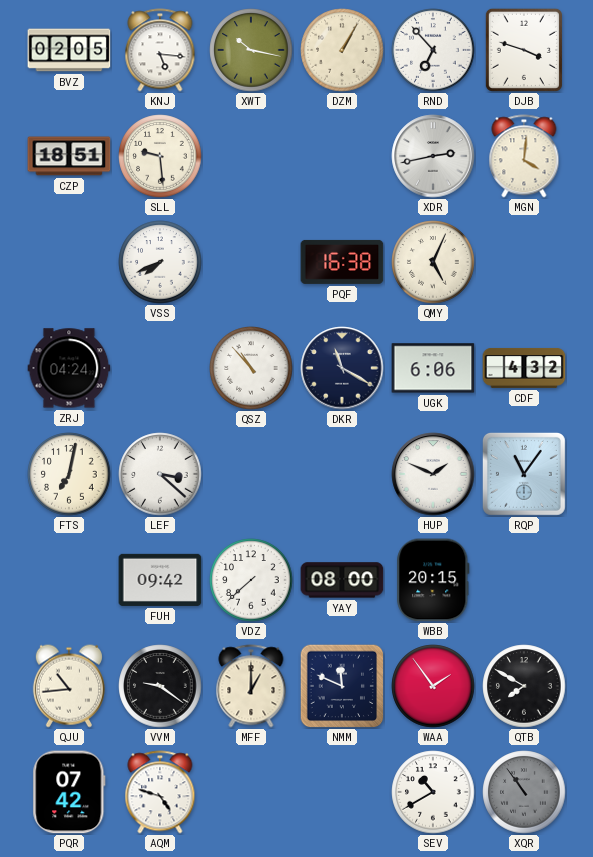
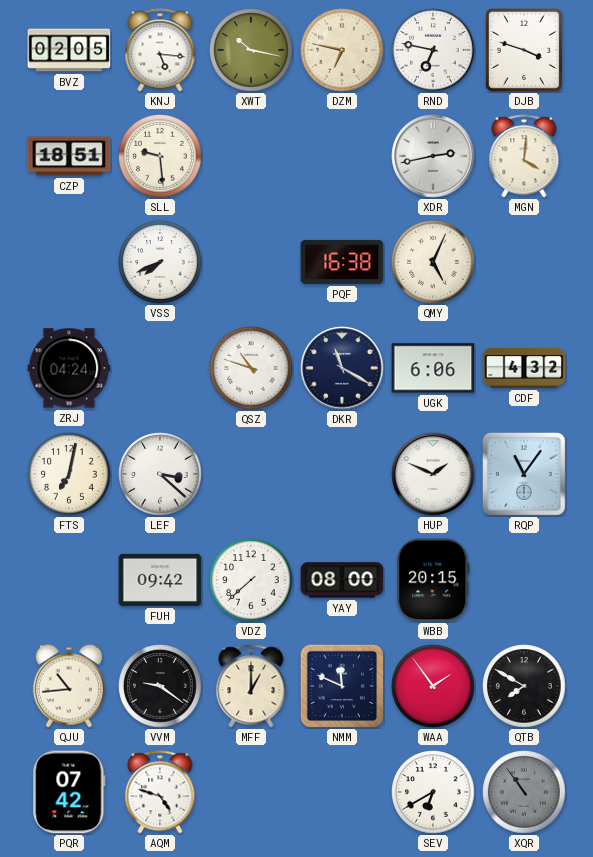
DZM: 1:05 -> 6:47 (342, 50)
RND: 6:53 -> 6:47 (433, 50)
QSZ: 10:53 -> 10:48 (251, 368)
SEV: 10:40 -> 6:40 (433, 792)
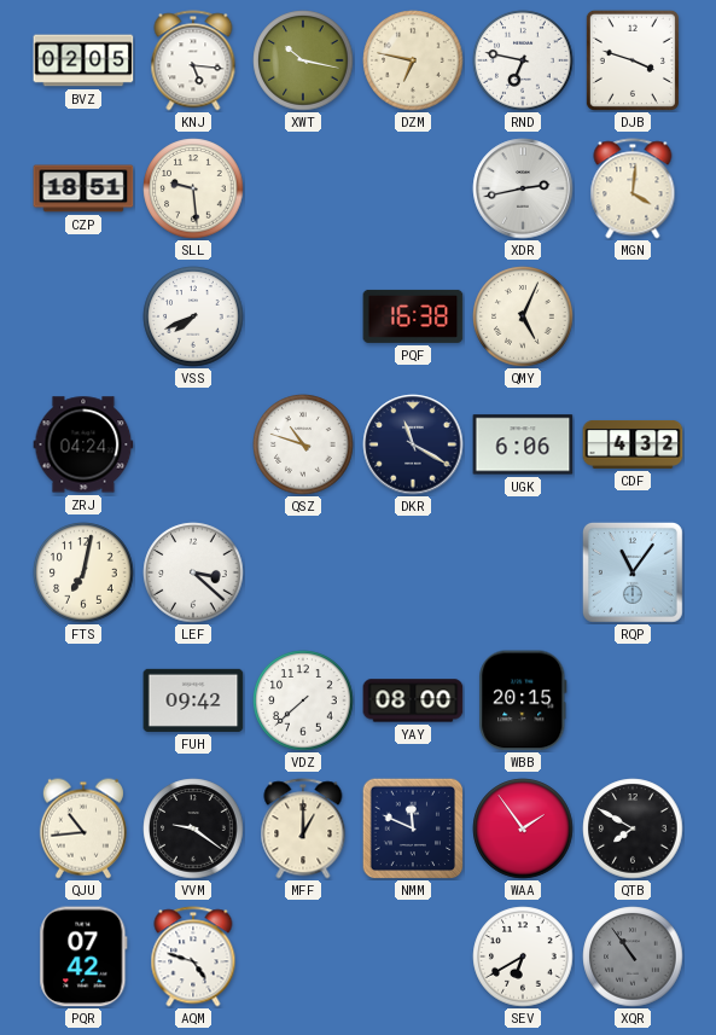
HUP: 1:49 -> none (433, 474)
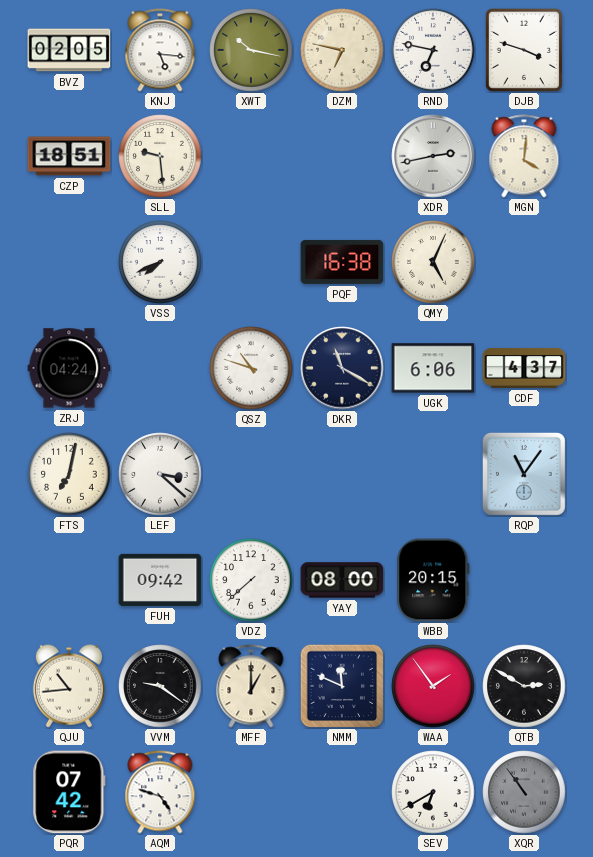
CDF: 4:32 -> 4:37 (524, 368)
QTB: 7:50 -> 2:50 (524, 686)
